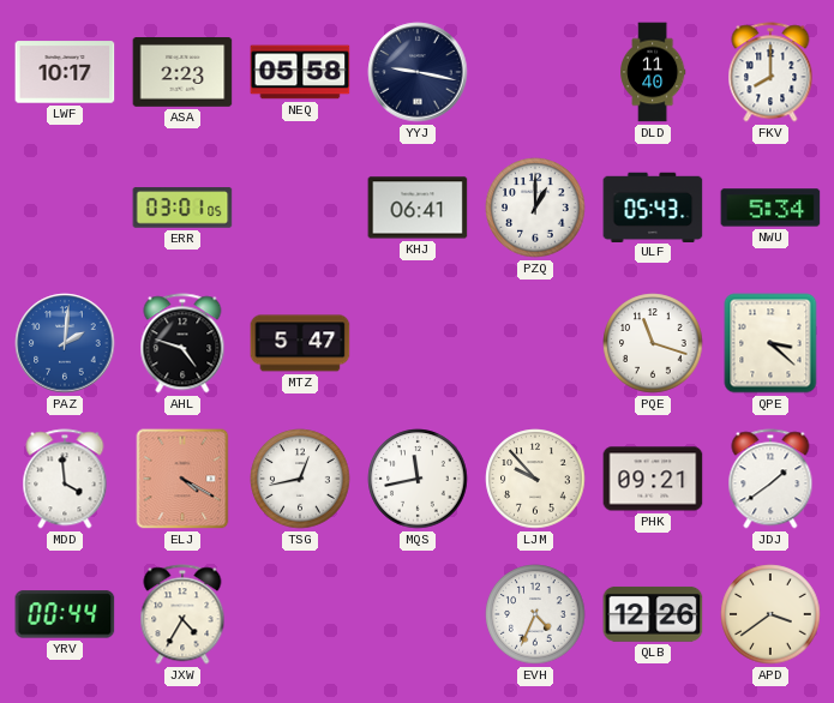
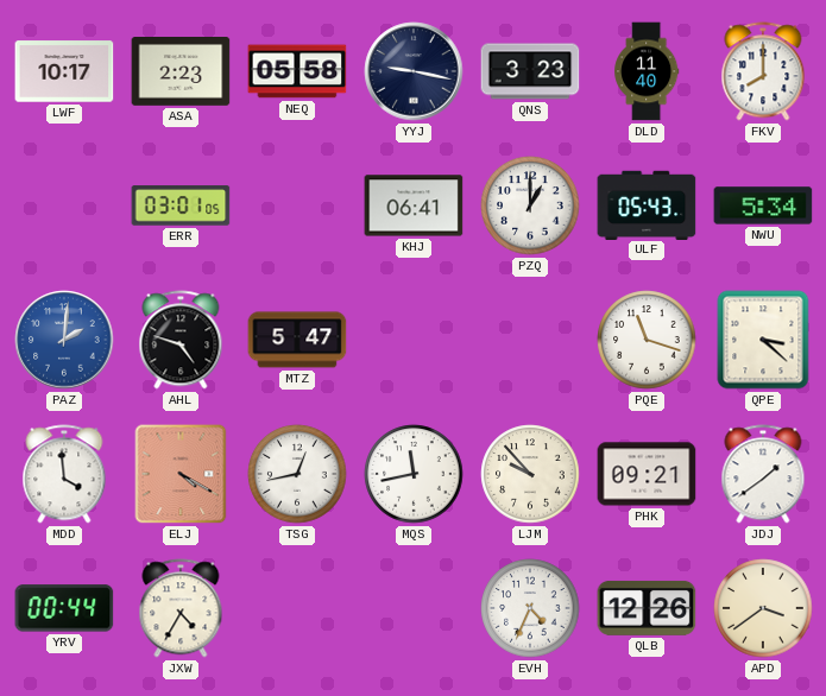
QNS: none -> 3:23 (530, 71)
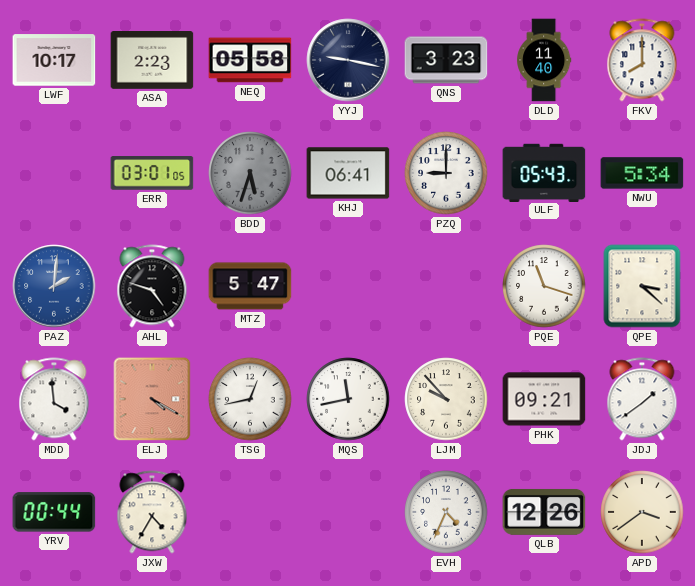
BDD: none -> 5:33 (250, 173)
PZQ: 1:00 -> 9:00 (446, 173)
